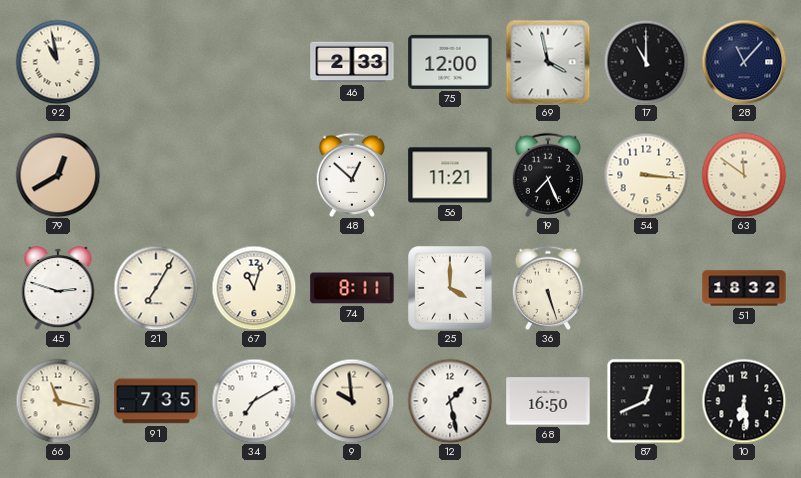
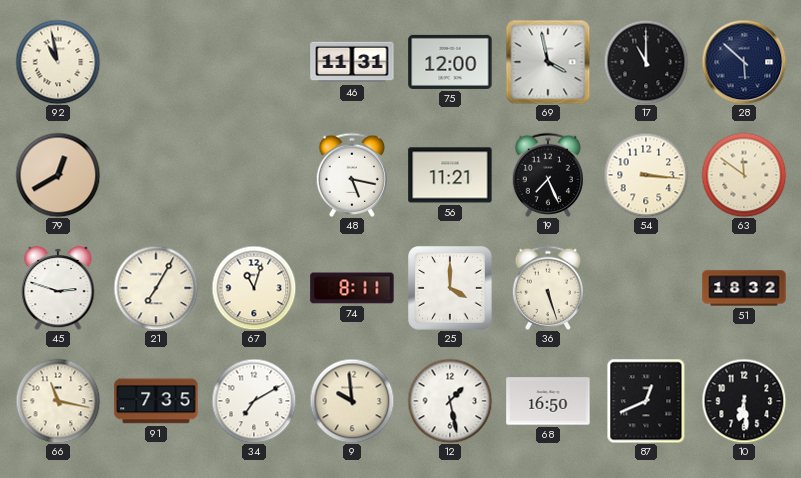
46: 2:33 -> 11:31 (352, 62)
28: 11:07 -> 5:52 (744, 62)
48: 12:52 -> 5:17 (351, 175)
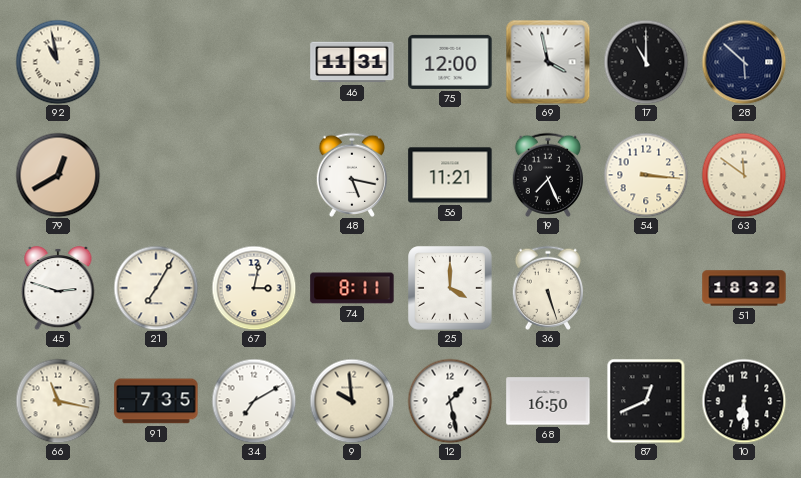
67: 11:03 -> 3:02 (254, 288)
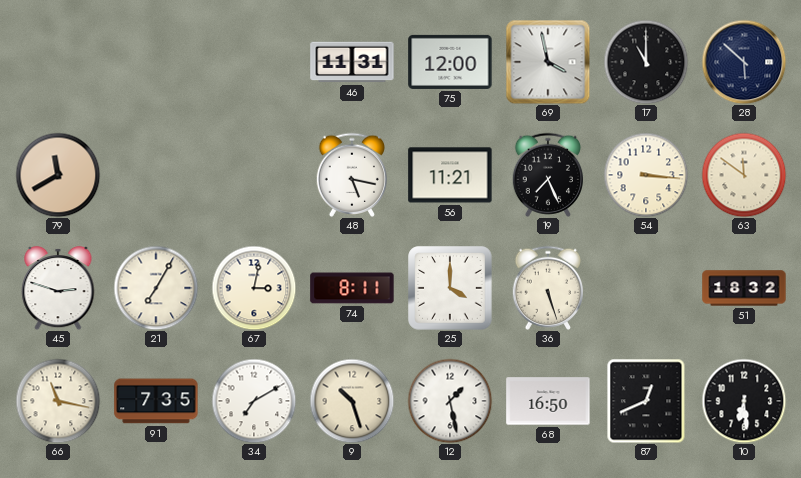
92: 10:58 -> none (58, 62)
79: 12:40 -> 11:40 (58, 175)
9: 9:59 -> 10:27 (352, 401)
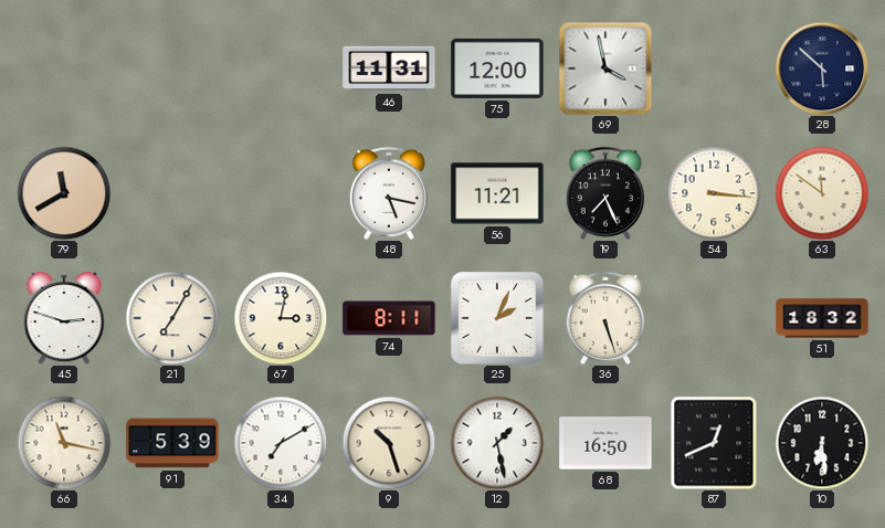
17: 11:00 -> none (646, 62)
25: 4:00 -> 2:04 (497, 318)
91: 7:35 -> 5:39 (172, 443)
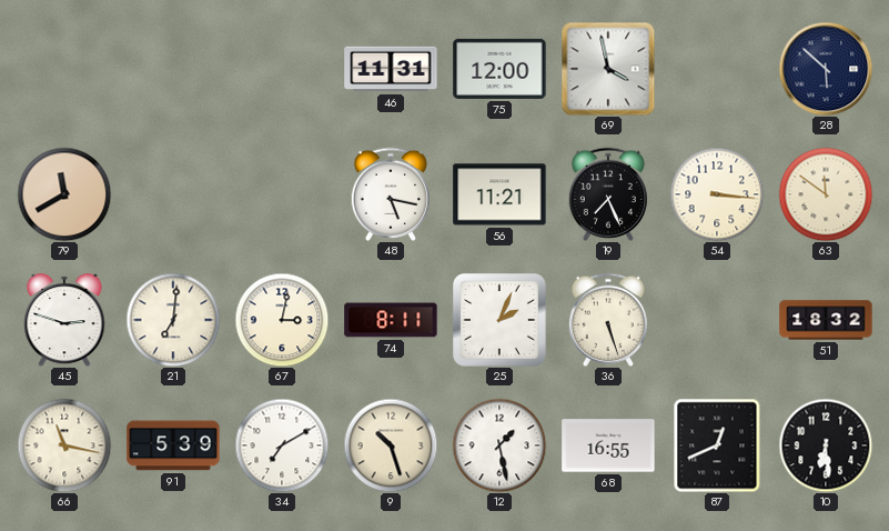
21: 7:05 -> 7:01 (173, 320)
68: 16:50 -> 16:55 (608, 445)
